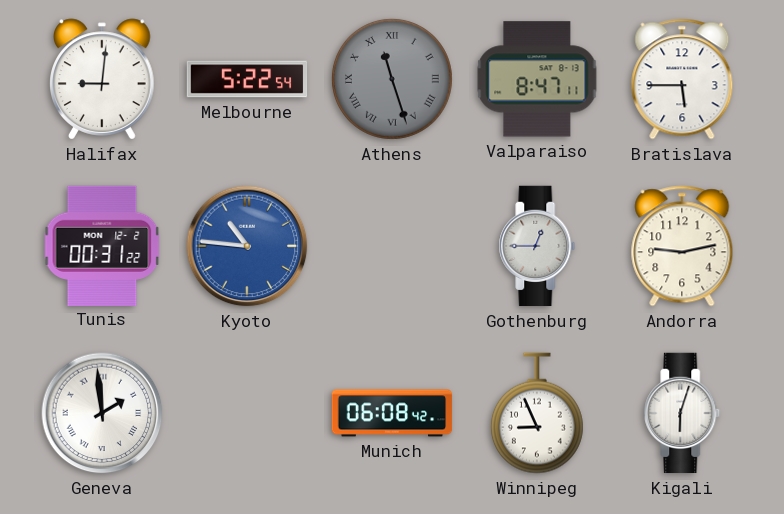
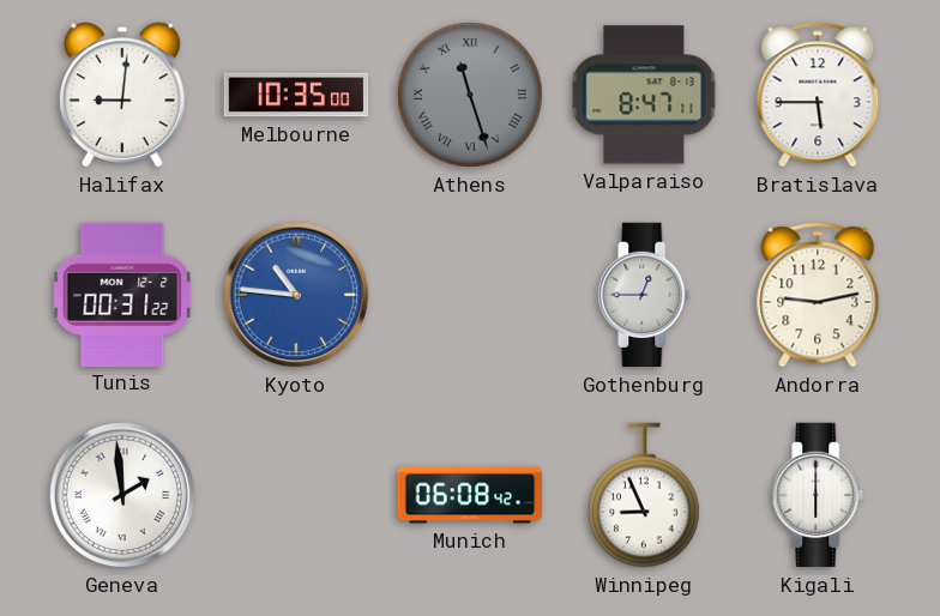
Melbourne: 5:22 -> 10:35 (296, 95)
Kigali: 6:03 -> 6:00 (818, 495)
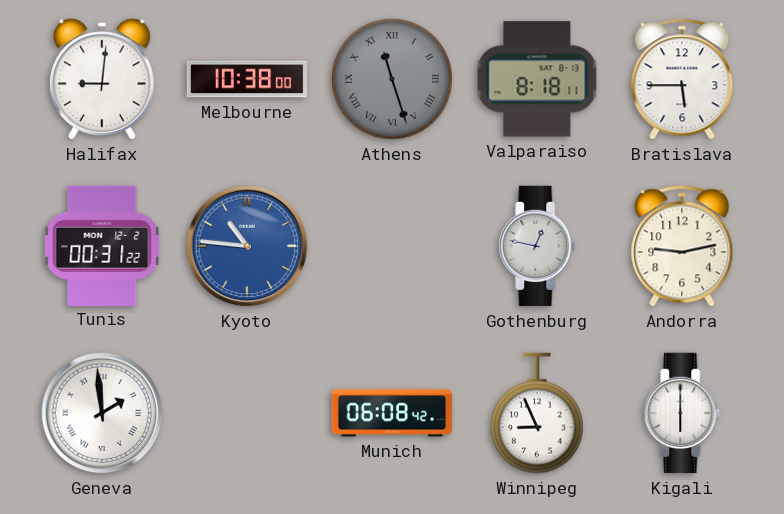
Melbourne: 10:35 -> 10:38 (247, 79)
Valparaiso: 8:47 -> 8:18 (537, 79)
Gothenburg: 12:45 -> 12:47 (537, 246)
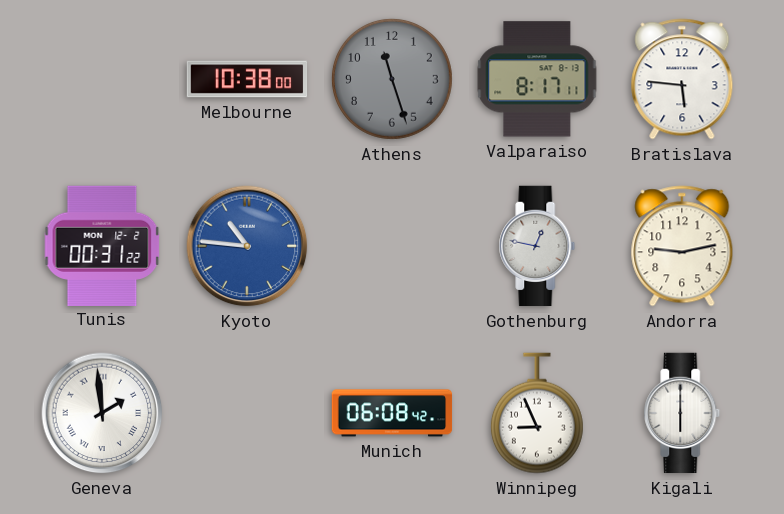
Halifax: 9:01 -> none (103, 79)
Athens numerals: Roman -> Arabic (392, 79)
Valparaiso: 8:18 -> 8:17 (537, 79)
Bratislava: 5:45 -> 5:46 (682, 79)
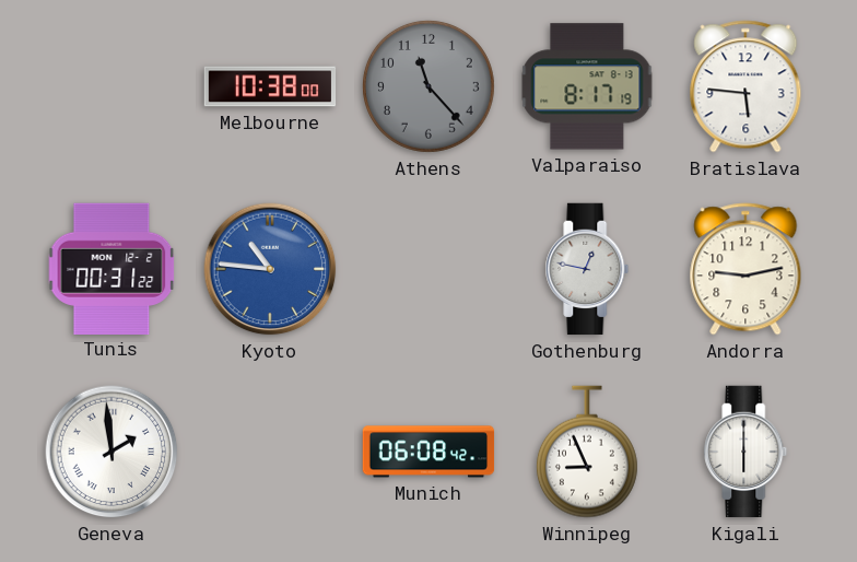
Athens: 11:27 -> 11:23 (428, 86)
Valparaiso: 8:17:11 -> 8:17:19 (587, 86)
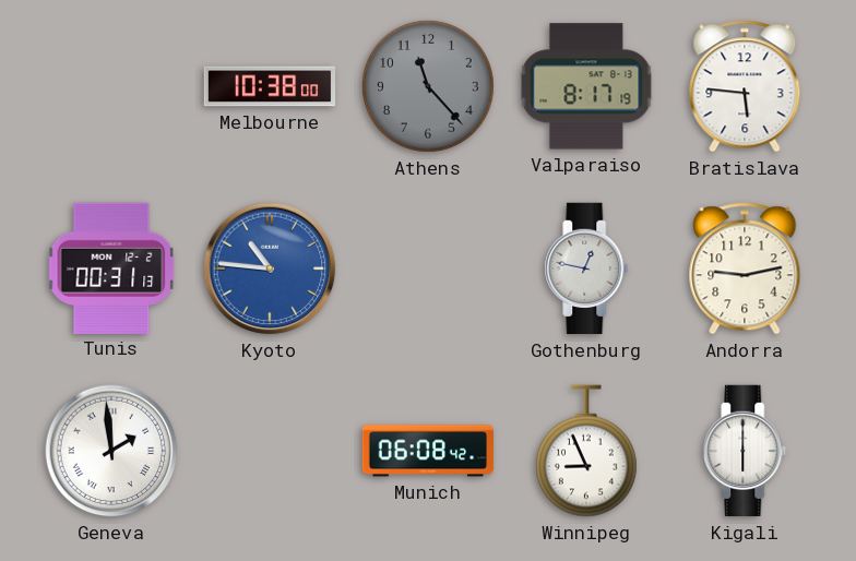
Tunis: 00:31:22 -> 00:31:13 (111, 267)
